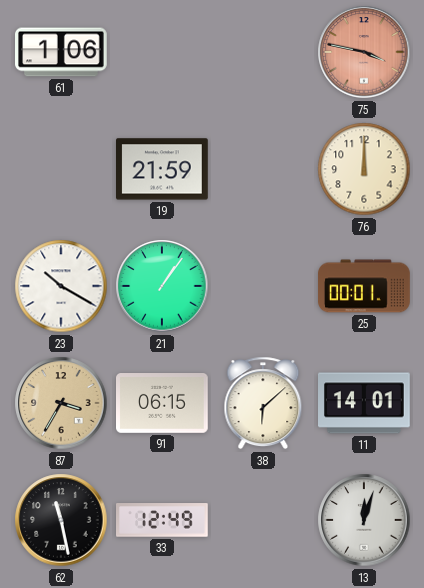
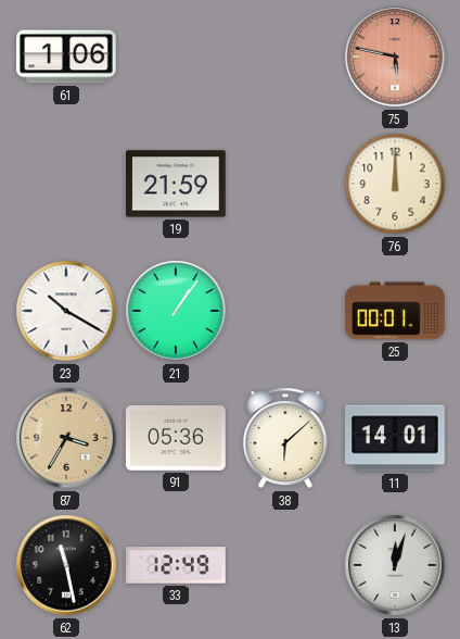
75: 3:47 -> 5:47 (395, 57)
91: 06:15 -> 05:36 (177, 439)
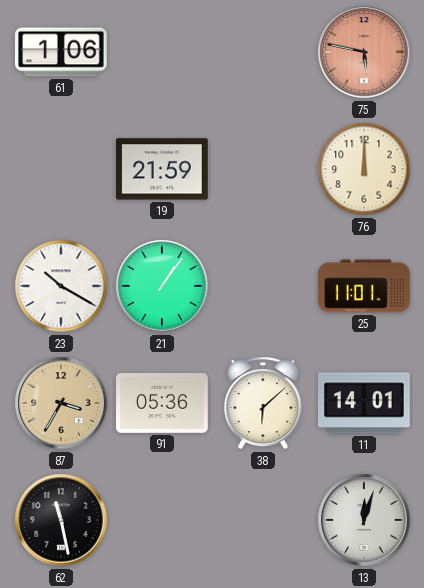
25: 00:01 -> 11:01 (364, 286)
33: 12:49 -> none (177, 565)
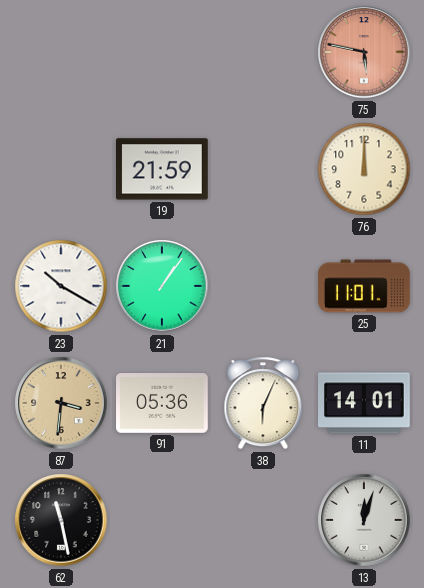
61: 1:06 -> none (62, 52)
87: 3:35 -> 3:31 (61, 403)
38: 6:08 -> 6:04 (263, 403)
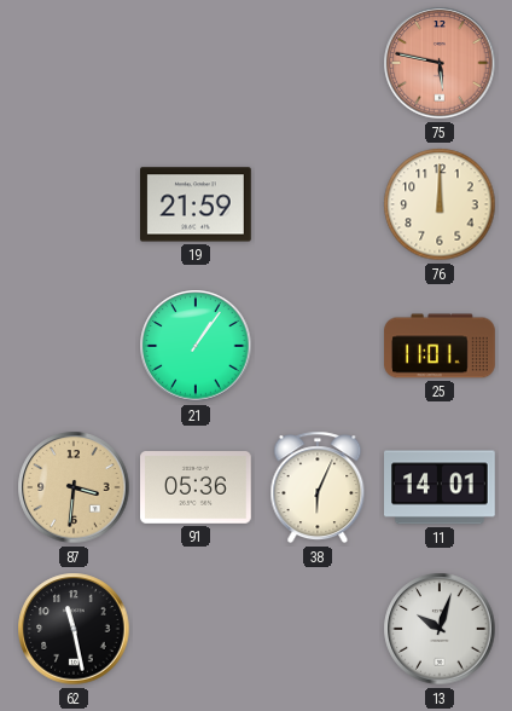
23: 10:20 -> none (61, 286)
13: 12:03 -> 10:03 (440, 629)
